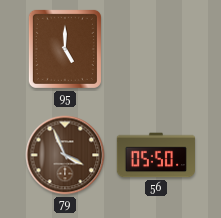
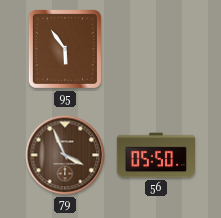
95: 5:00 -> 5:54 (65, 49)
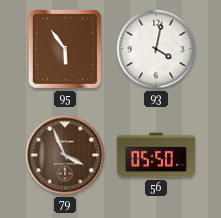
93: none -> 4:02 (156, 49)
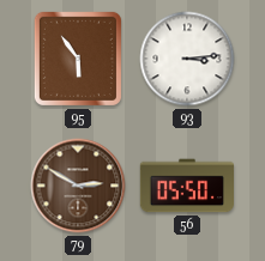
93: 4:02 -> 3:14 (187, 59)
79: 3:56 -> 2:50 (78, 186)
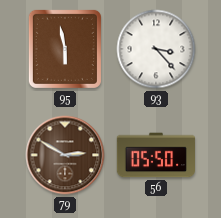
95: 5:54 -> 5:58 (65, 49)
93: 3:14 -> 3:23 (156, 49)
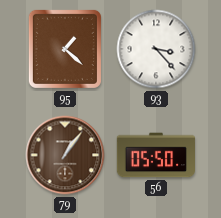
95: 5:58 -> 1:22 (65, 49)
79: 2:50 -> 1:06 (65, 155)
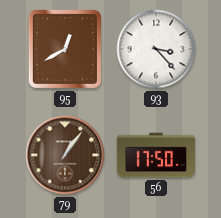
95: 1:22 -> 12:40 (65, 49)
56: 05:50 -> 17:50 (155, 155)
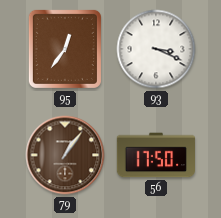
95: 12:40 -> 12:36 (65, 49)
93: 3:23 -> 3:19 (156, 49)
